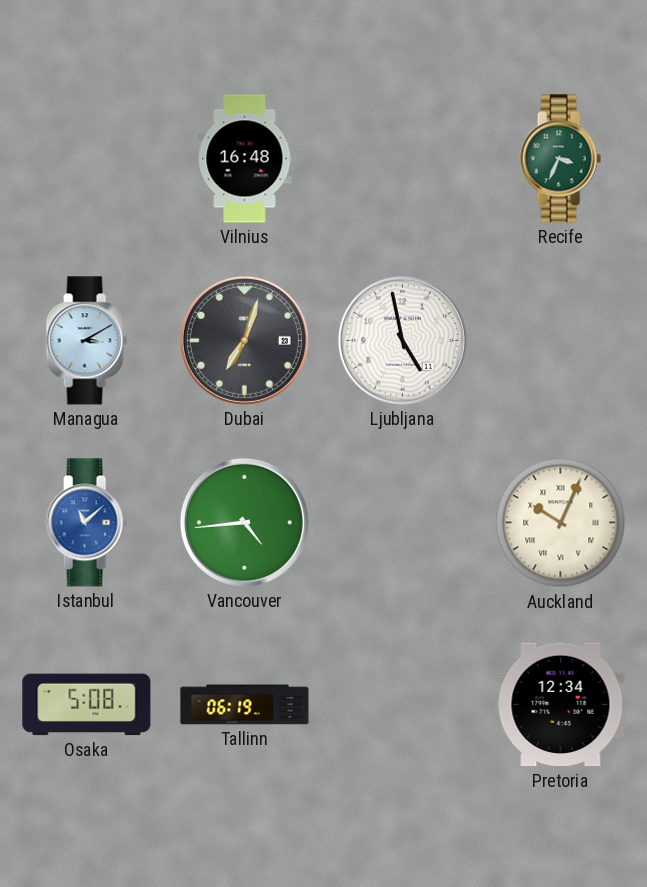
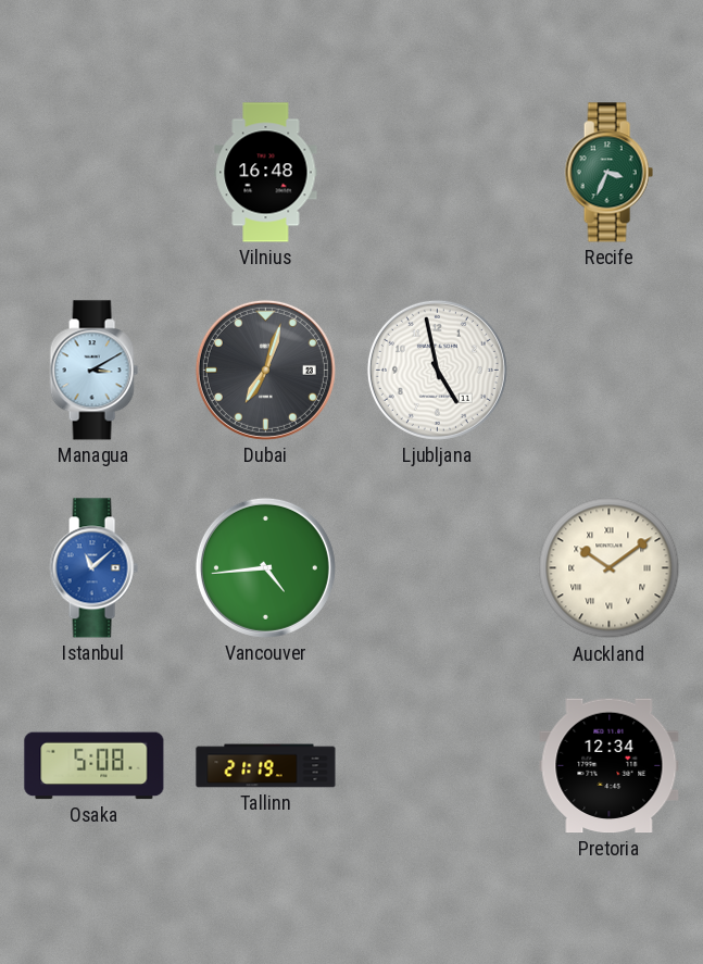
Auckland: 10:04 -> 10:09 (610, 568)
Tallinn: 06:19 -> 21:19 (266, 766)
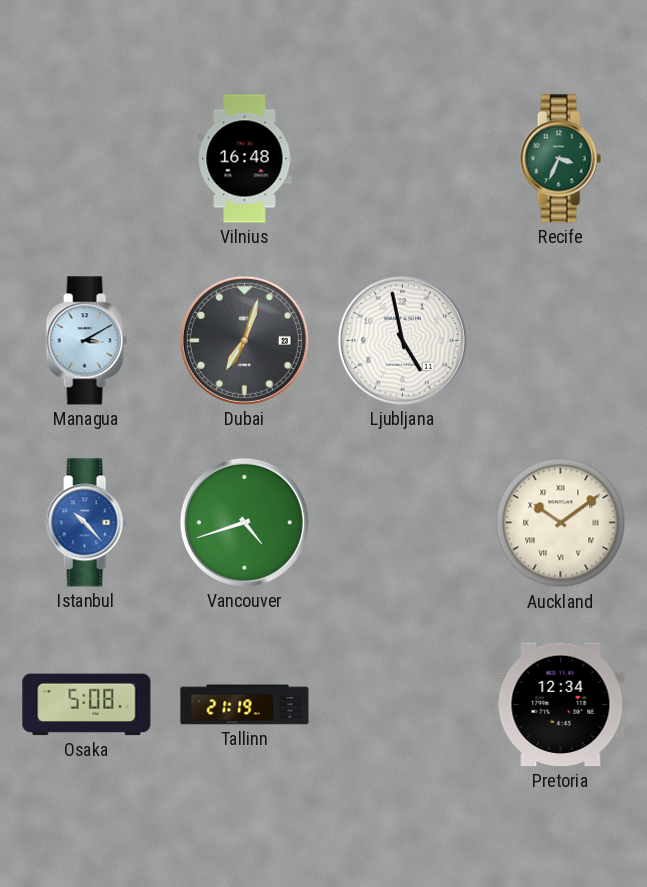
Istanbul: 11:08 -> 10:23 (86, 523)
Vancouver: 4:44 -> 4:42 (244, 522)
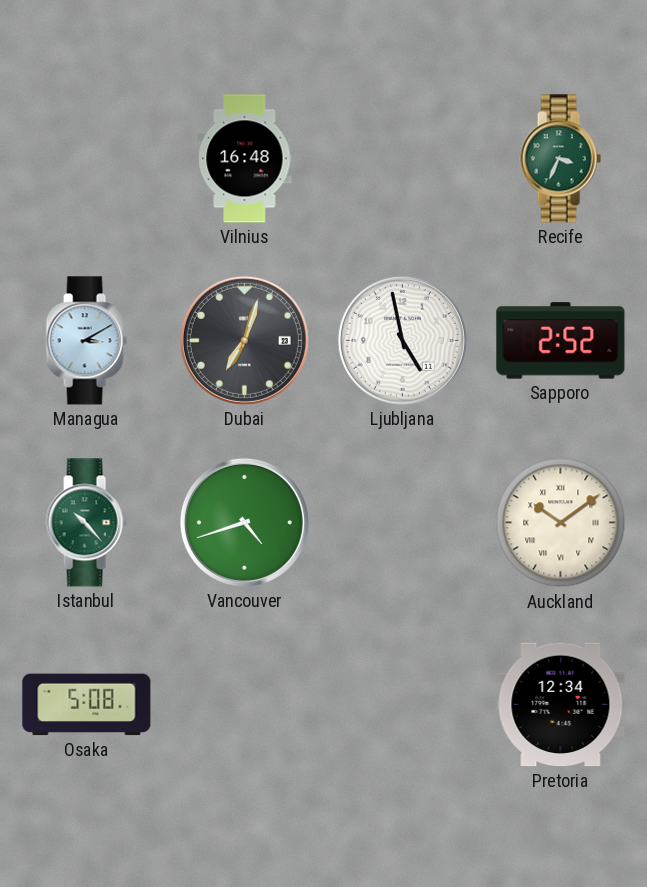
Sapporo: none -> 2:52 (561, 341)
Istanbul dial: blue -> green (86, 523)
Tallinn: 21:19 -> none (245, 705)
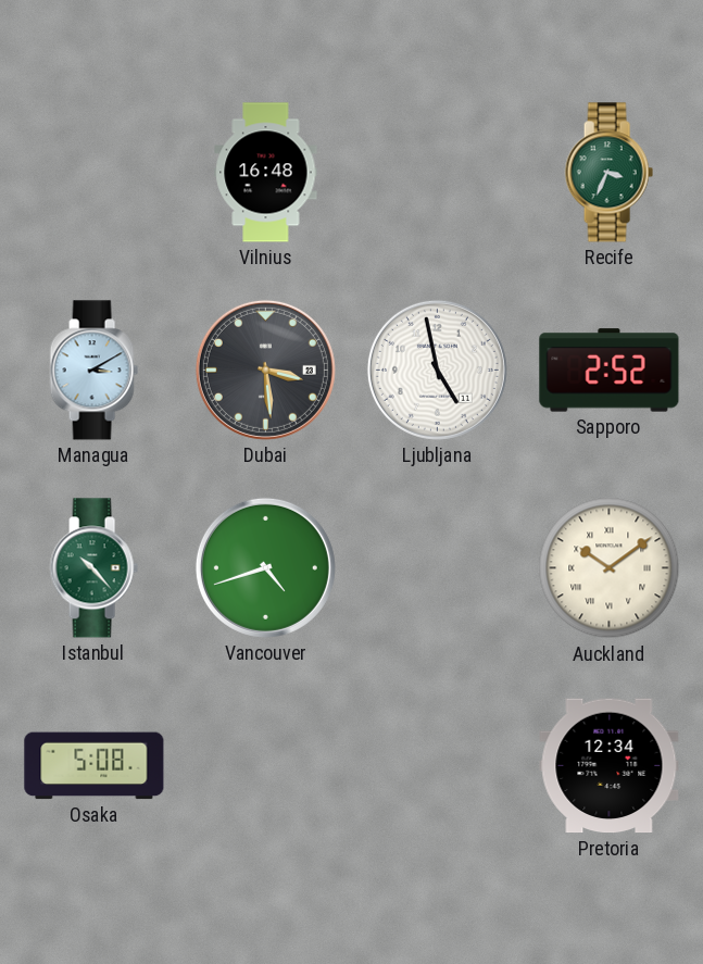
Dubai: 7:03 -> 3:29 (265, 370)
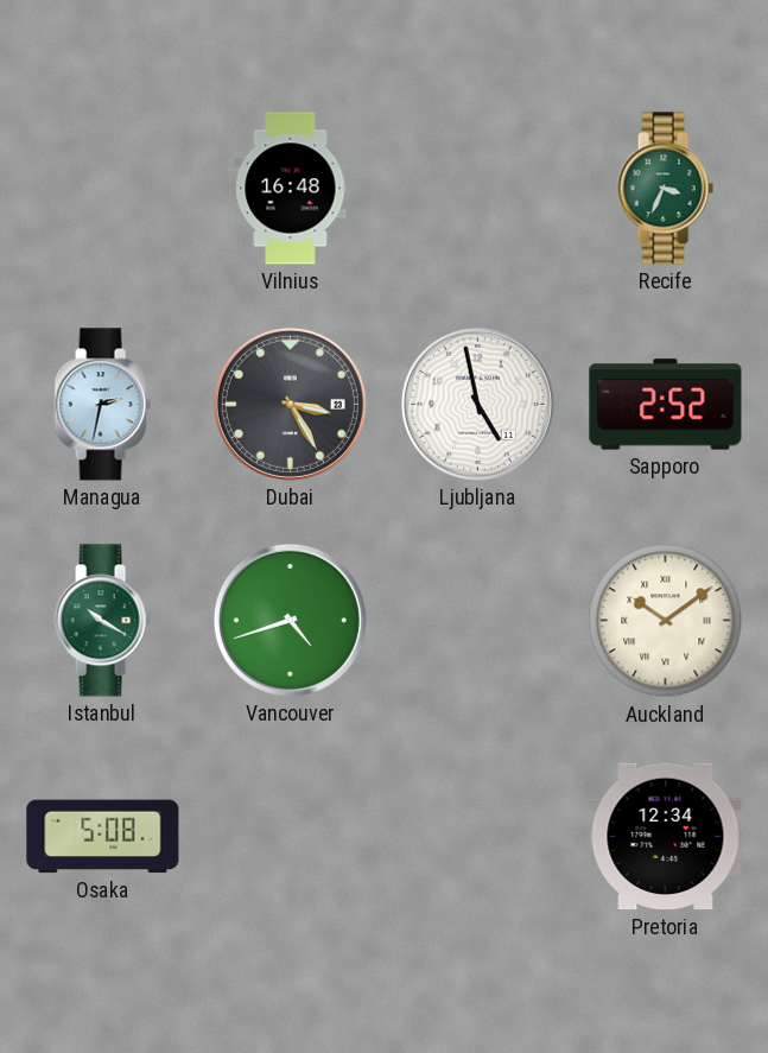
Managua: 3:10 -> 2:32 (102, 405)
Dubai: 3:29 -> 3:25 (290, 404)
Istanbul: 10:23 -> 10:20 (102, 621)
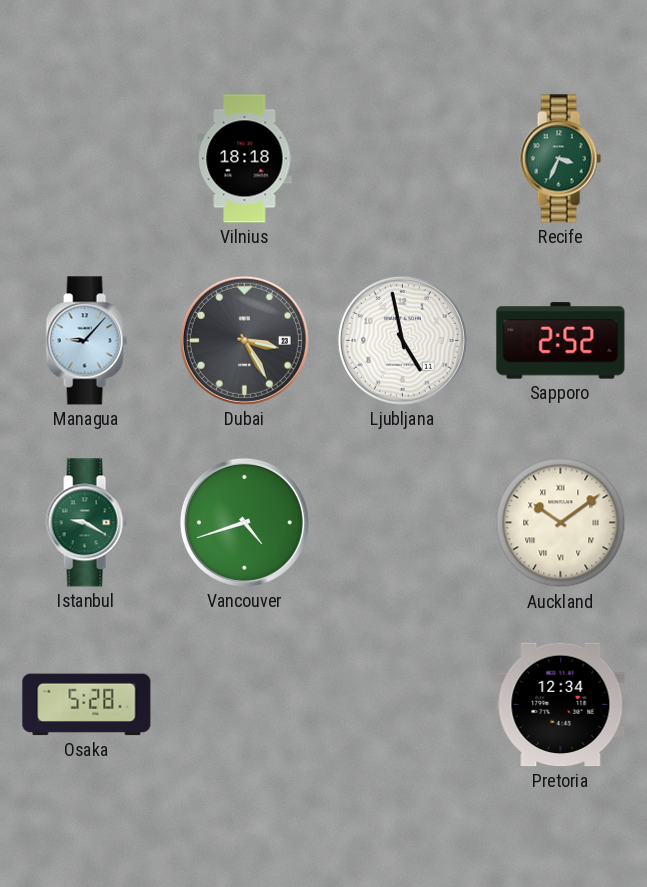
Vilnius: 16:48 -> 18:18 (245, 159)
Managua: 2:32 -> 9:07 (86, 341)
Istanbul: 10:20 -> 9:20 (86, 523)
Osaka: 5:08 -> 5:28 (87, 705)
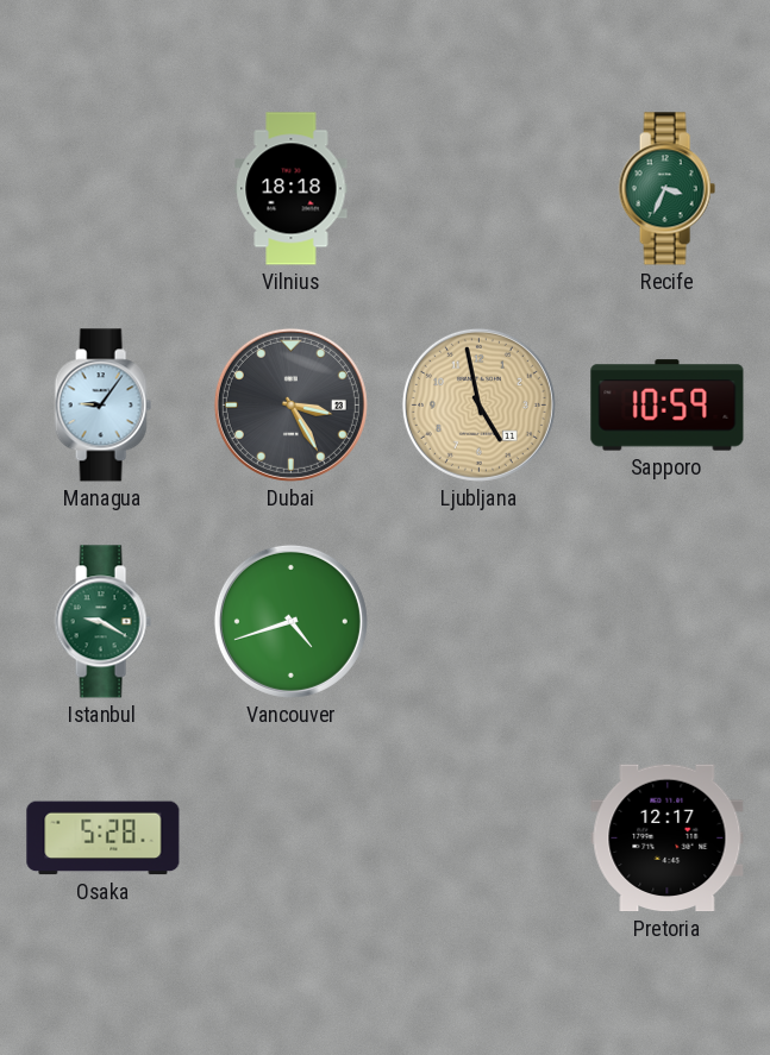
Managua: 9:07 -> 9:06 (102, 406)
Ljubljana dial: white -> champagne (478, 404)
Sapporo: 2:52 -> 10:59 (668, 406)
Auckland: 10:09 -> none (561, 523)
Pretoria: 12:34 -> 12:17 (668, 839)
